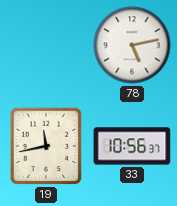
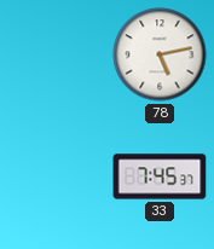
19: 11:43 -> none (46, 146)
33: 10:56 -> 7:45 (160, 176)
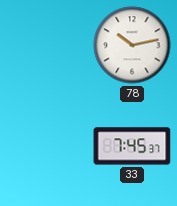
78: 5:13 -> 10:13 (132, 45)
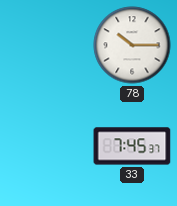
78: 10:13 -> 10:15 (132, 45)
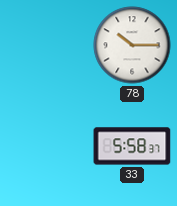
33: 7:45 -> 5:58 (132, 146)
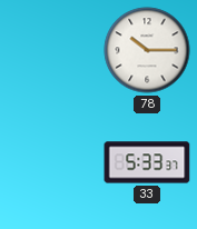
33: 5:58 -> 5:33 (147, 162)
